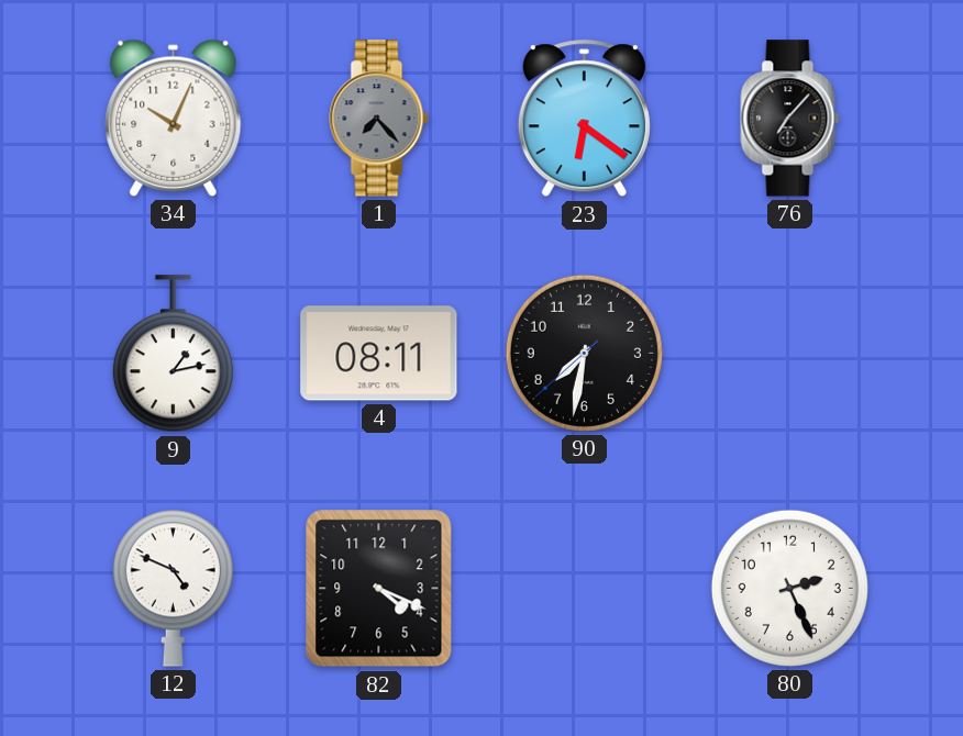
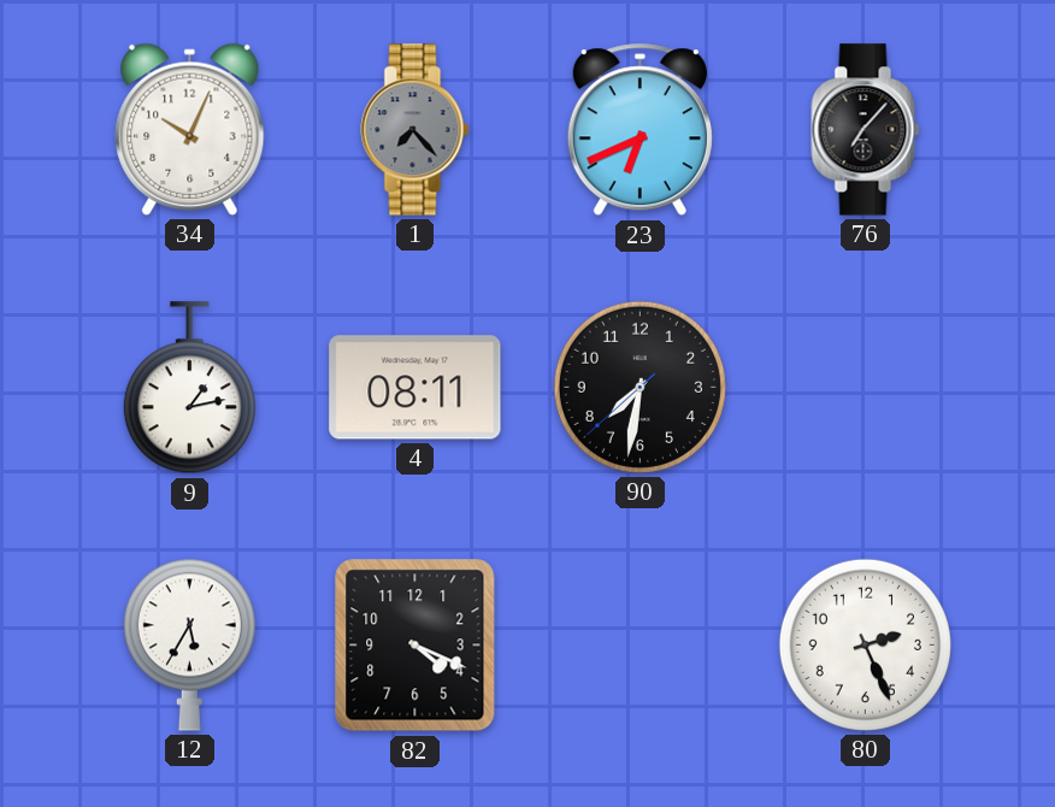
23: 6:21 -> 6:41 (640, 130)
12: 4:49 -> 5:35 (189, 644)
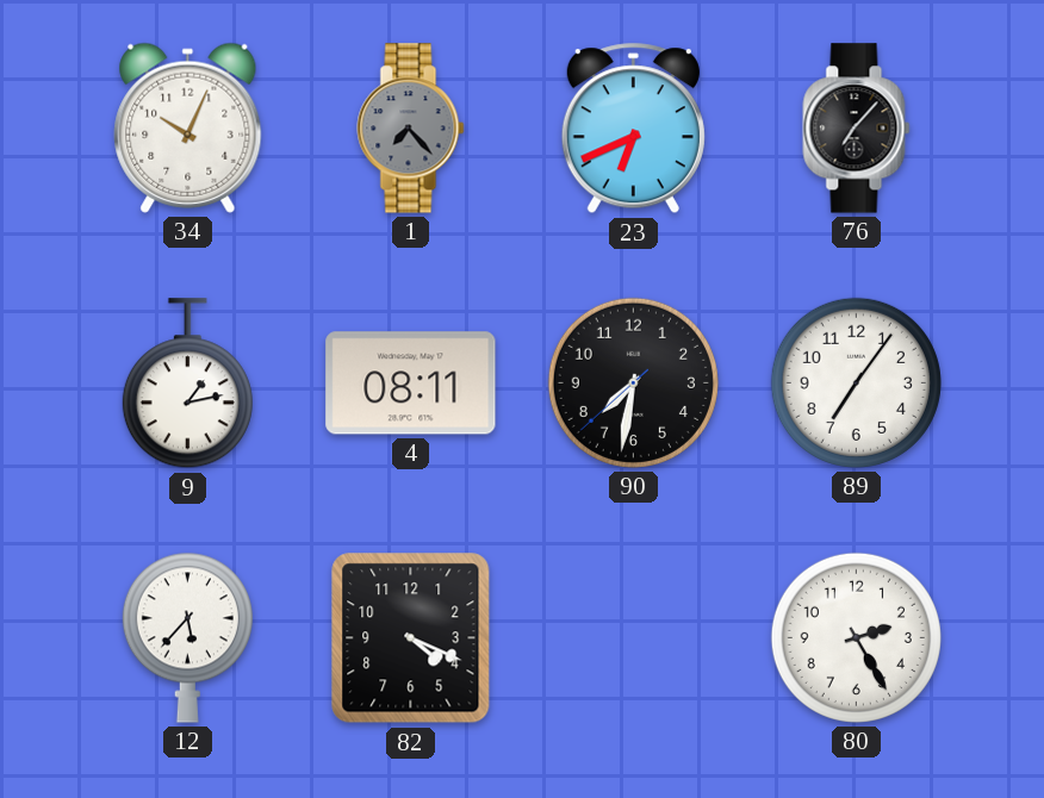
89: none -> 7:06 (856, 382)
12: 5:35 -> 5:37 (187, 637)
80: 2:26 -> 2:25 (856, 637)
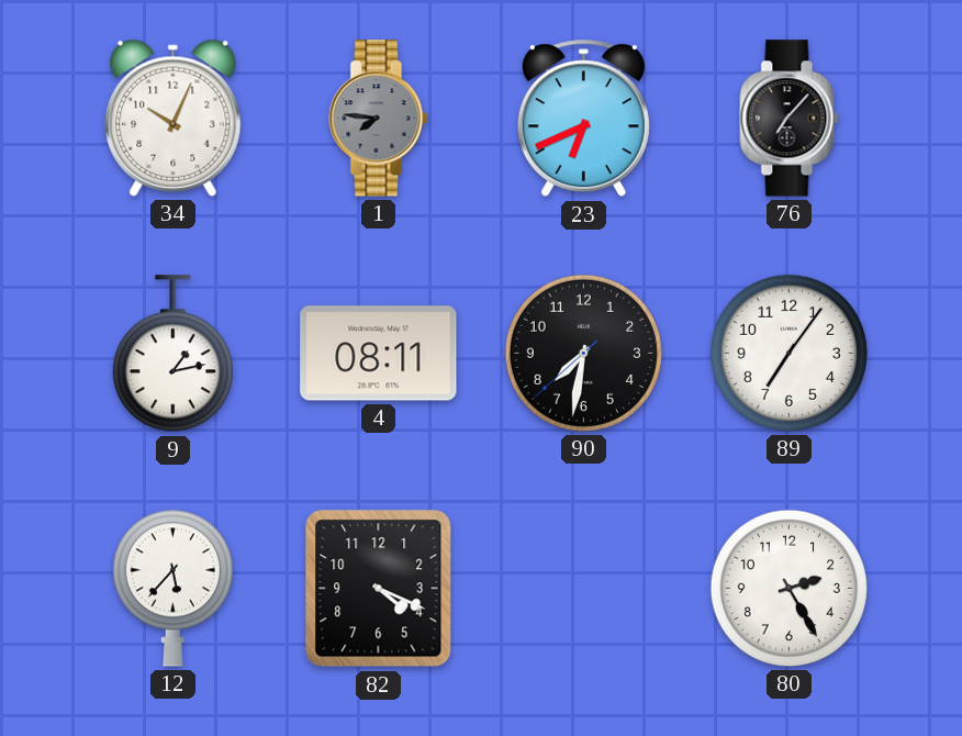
1: 7:23 -> 7:46 (379, 119)
